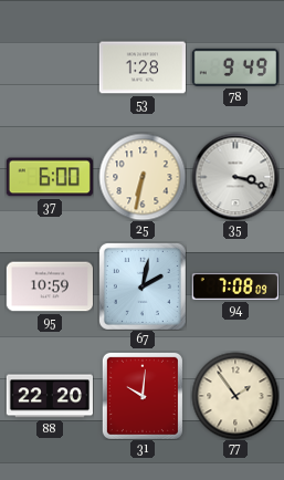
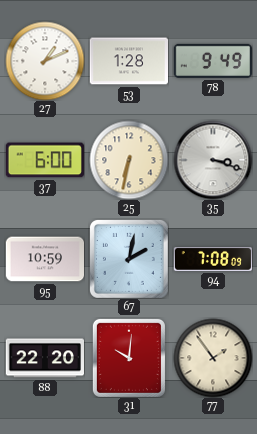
27: none -> 1:11 (45, 61)
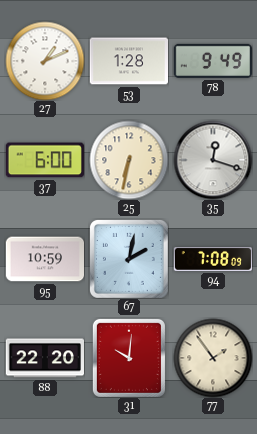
35: 3:18 -> 12:18 (213, 160)
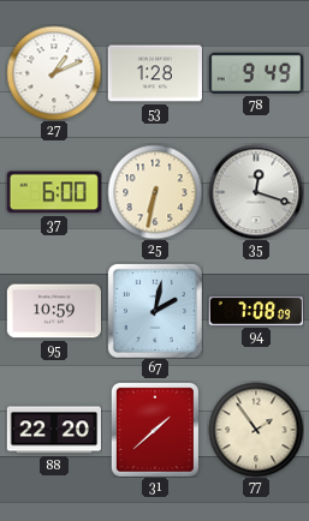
31: 10:01 -> 1:38 (155, 430)
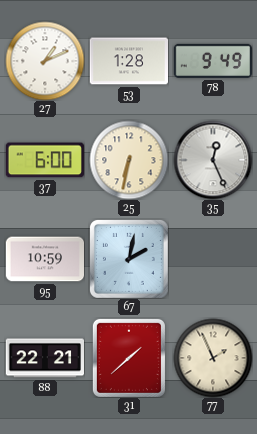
35: 12:18 -> 12:26 (213, 160)
94: 7:08 -> none (255, 312)
88: 22:20 -> 22:21 (44, 358)
77: 1:54 -> 1:56 (213, 358)
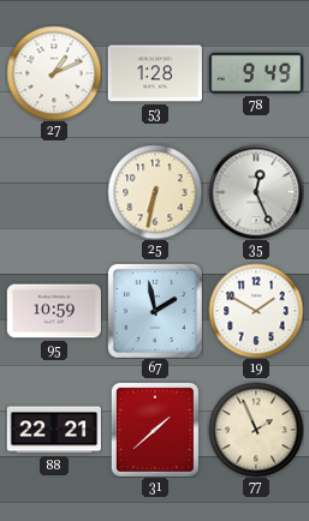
37: 6:00 -> none (45, 160)
67: 2:02 -> 1:58 (155, 311)
19: none -> 1:50 (256, 311)
